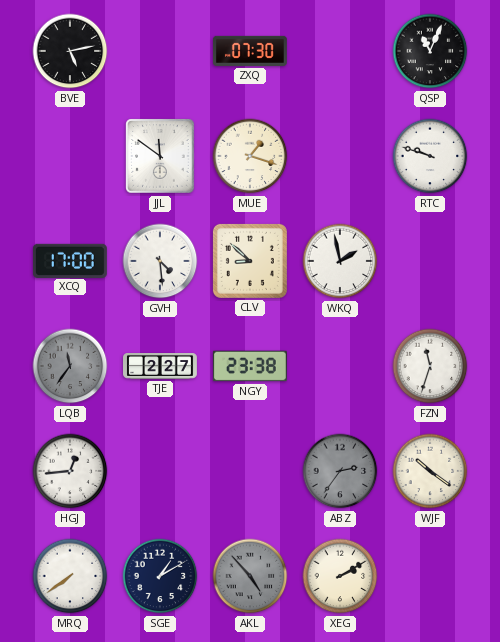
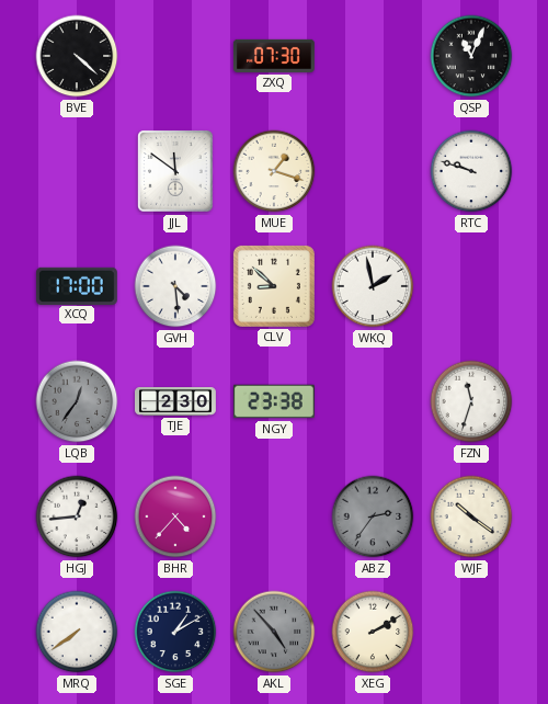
BVE: 5:13 -> 4:22 (77, 56)
LQB: 11:36 -> 12:36 (77, 401)
TJE: 2:27 -> 2:30 (176, 402)
BHR: none -> 4:37 (175, 516)
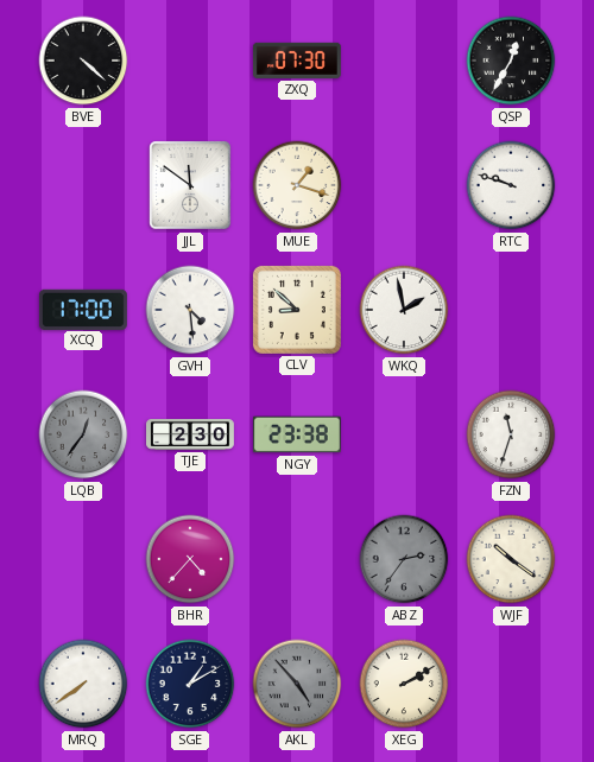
QSP: 11:04 -> 12:35 (511, 61)
HGJ: 12:44 -> none (77, 516)
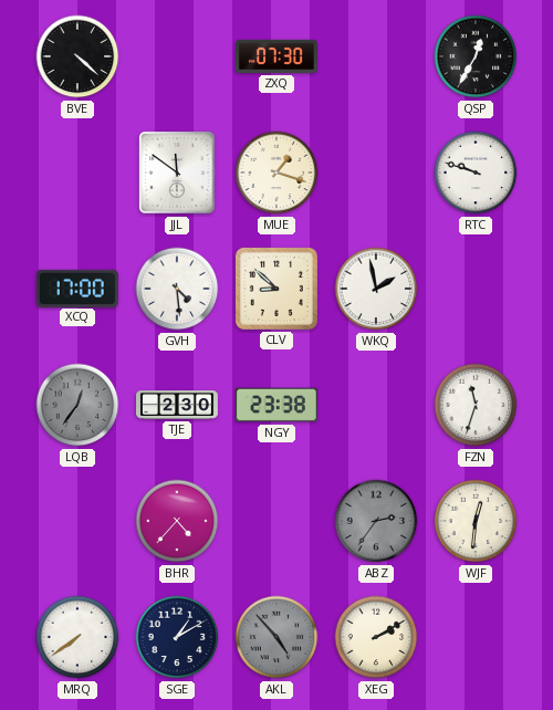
WJF: 10:21 -> 12:31 (476, 521)
